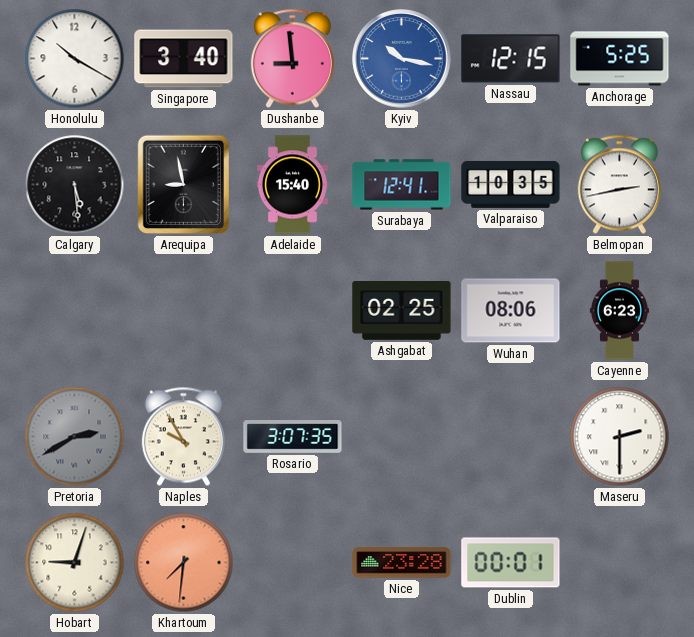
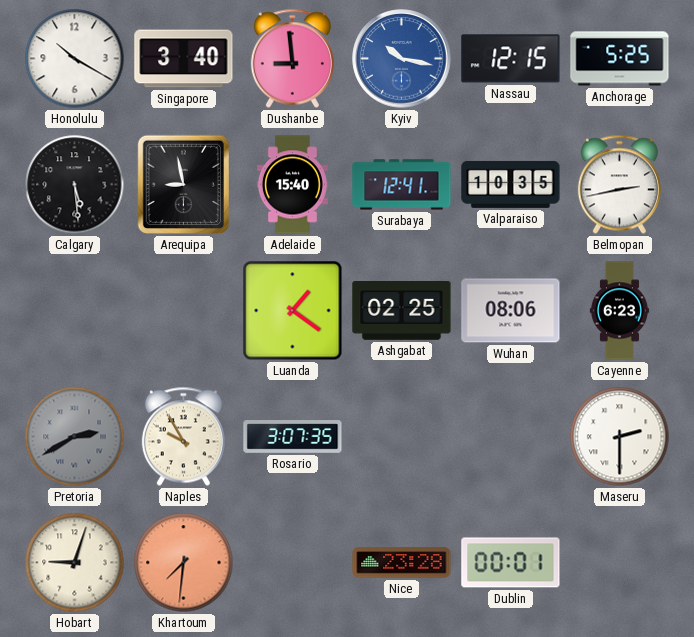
Luanda: none -> 1:21 (293, 311)
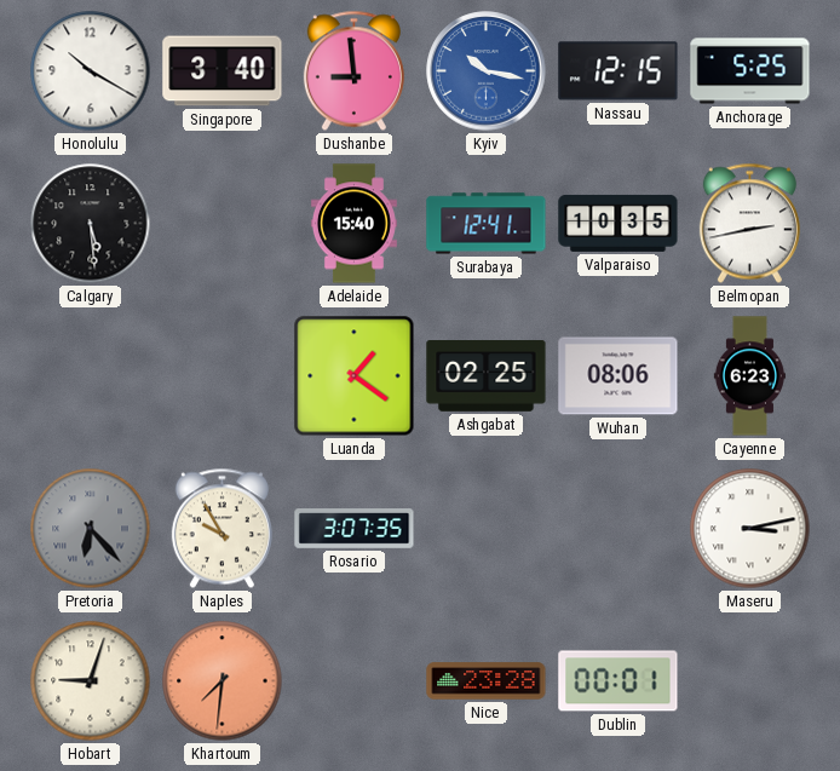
Arequipa: 8:58 -> none (183, 185)
Pretoria: 2:40 -> 6:23 (91, 529)
Maseru: 2:30 -> 3:13 (750, 529)
